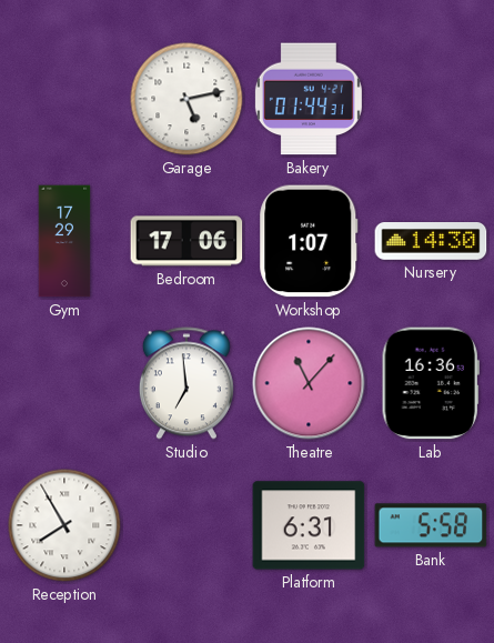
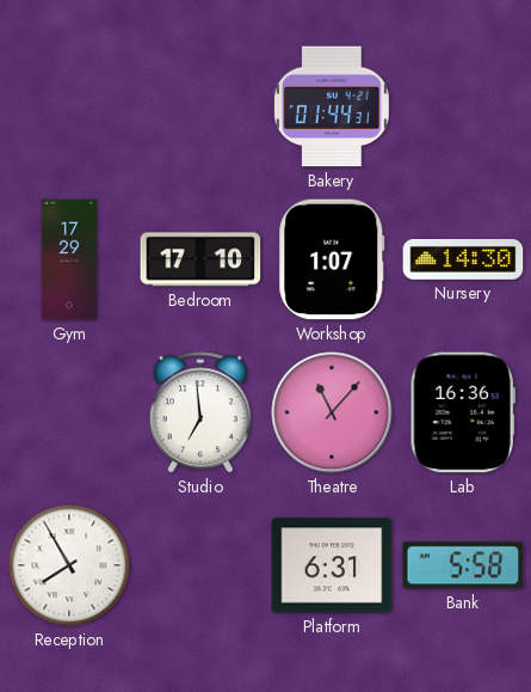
Garage: 5:13 -> none (186, 99)
Bedroom: 17:06 -> 17:10 (200, 259)
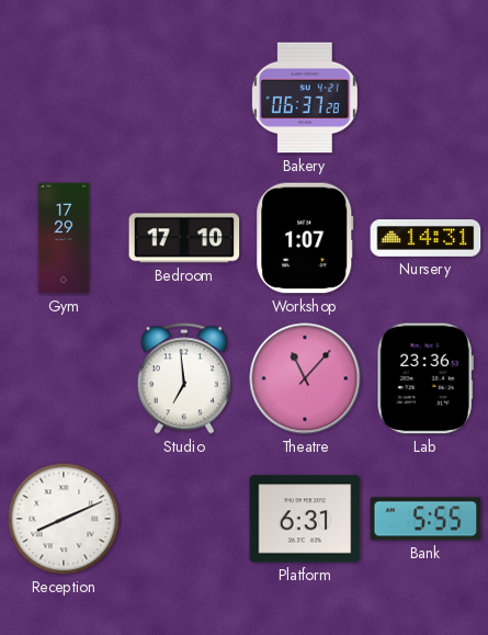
Bakery: 01:44 -> 06:37 (305, 98)
Nursery: 14:30 -> 14:31 (425, 239)
Lab: 16:36 -> 23:36 (425, 378)
Reception: 7:55 -> 8:11 (64, 519)
Bank: 5:58 -> 5:55 (425, 519)
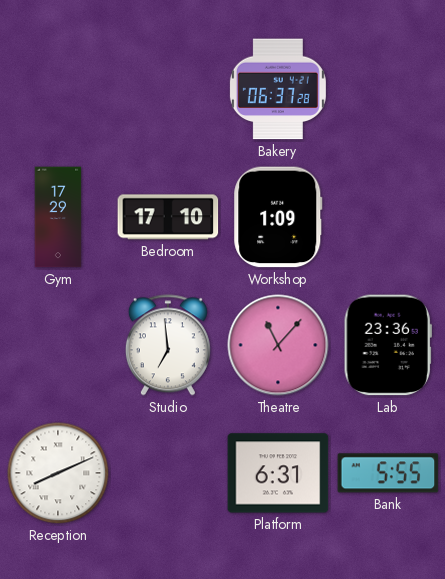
Workshop: 1:07 -> 1:09 (278, 217)
Nursery: 14:31 -> none (425, 239)
